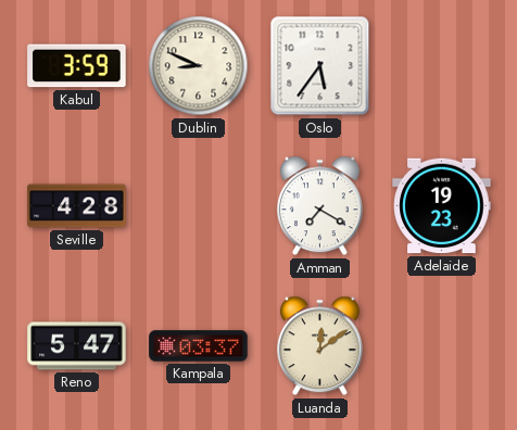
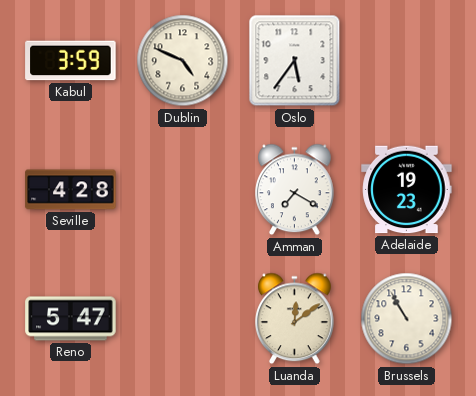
Dublin: 8:49 -> 4:49 (183, 61)
Kampala: 03:37 -> none (199, 346)
Brussels: none -> 10:55 (407, 319)
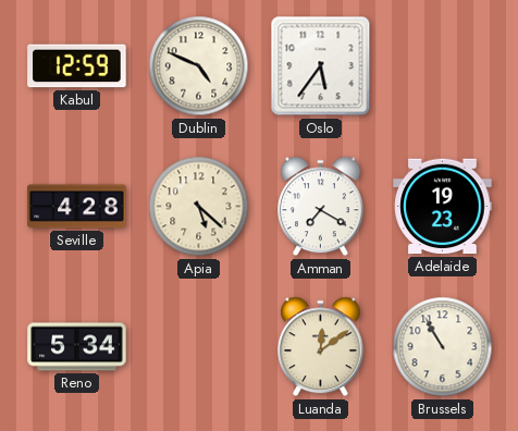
Kabul: 3:59 -> 12:59 (77, 66)
Apia: none -> 5:22 (199, 207)
Reno: 5:47 -> 5:34 (77, 347)
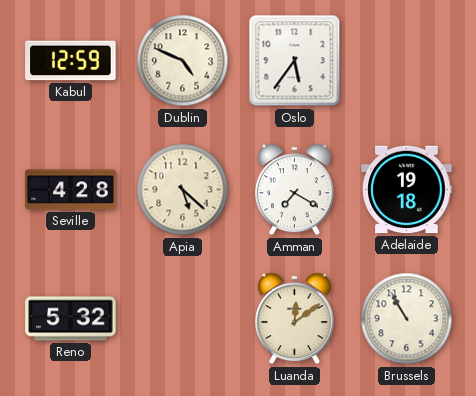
Adelaide: 19:23 -> 19:18 (407, 190)
Reno: 5:34 -> 5:32 (71, 319)
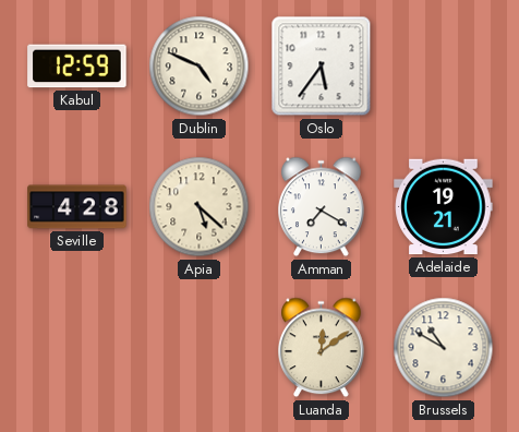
Adelaide: 19:18 -> 19:21 (444, 207)
Reno: 5:32 -> none (71, 319)
Brussels: 10:55 -> 10:50 (444, 348)
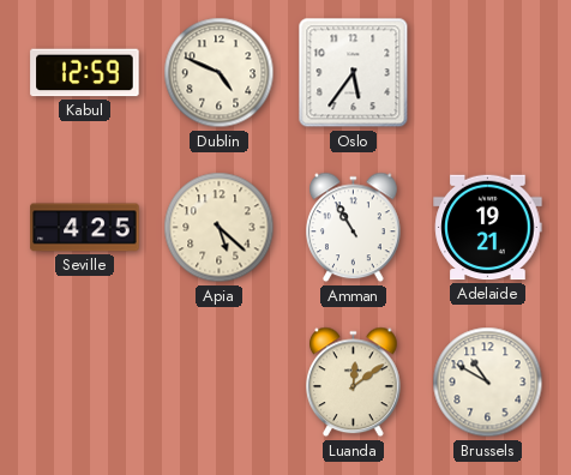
Seville: 4:28 -> 4:25 (85, 228)
Amman: 7:20 -> 10:55 (354, 228)
